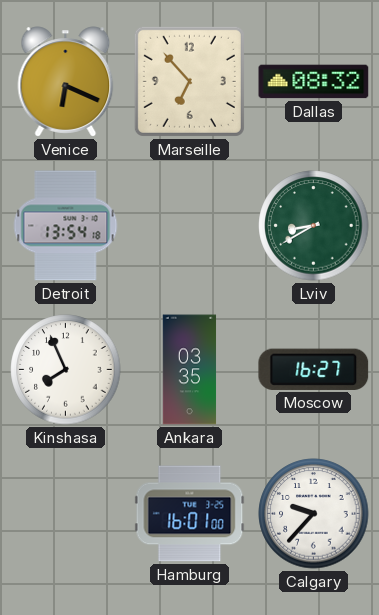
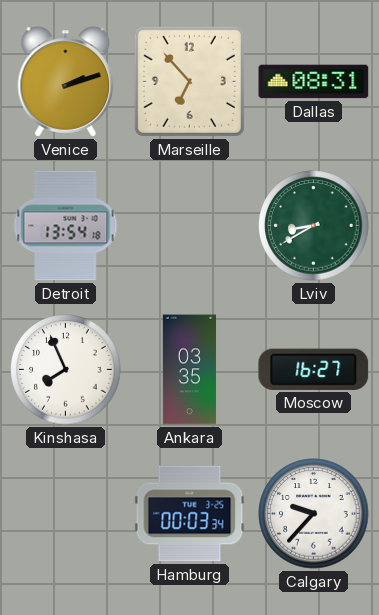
Venice: 6:19 -> 2:12 (66, 82)
Dallas: 08:32 -> 08:31 (314, 82)
Hamburg: 16:01 -> 00:03 (190, 514)
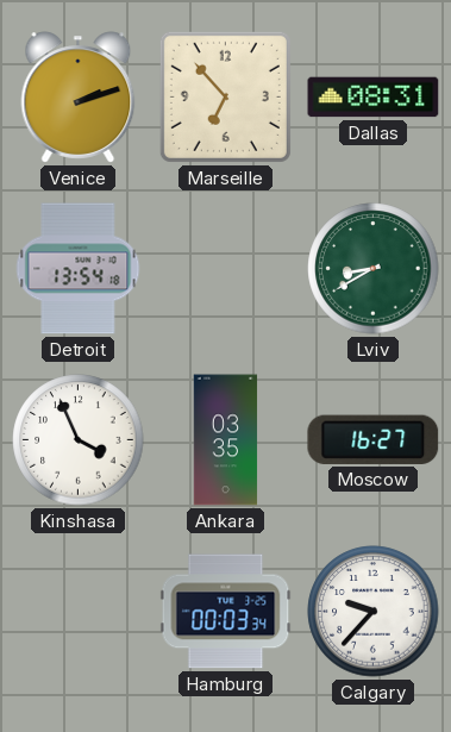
Kinshasa: 7:56 -> 3:56 (79, 440)
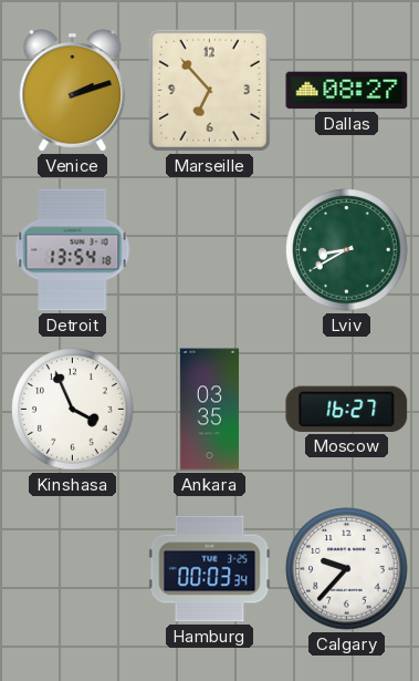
Dallas: 08:31 -> 08:27 (347, 91)
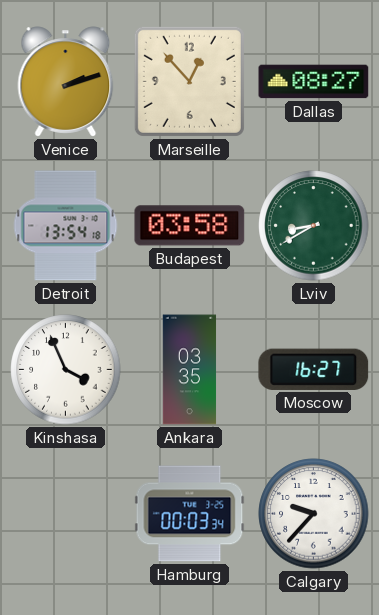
Marseille: 6:53 -> 12:53 (189, 81)
Budapest: none -> 03:58 (190, 226)
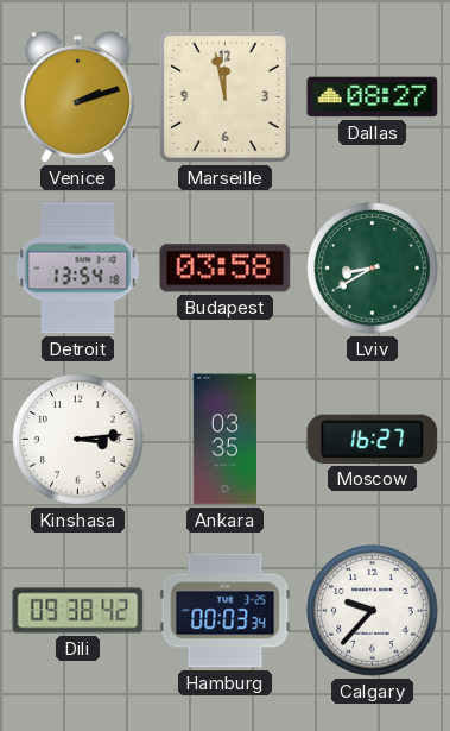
Marseille: 12:53 -> 11:58 (224, 96)
Kinshasa: 3:56 -> 3:14 (78, 440)
Dili: none -> 09:38 (78, 611)
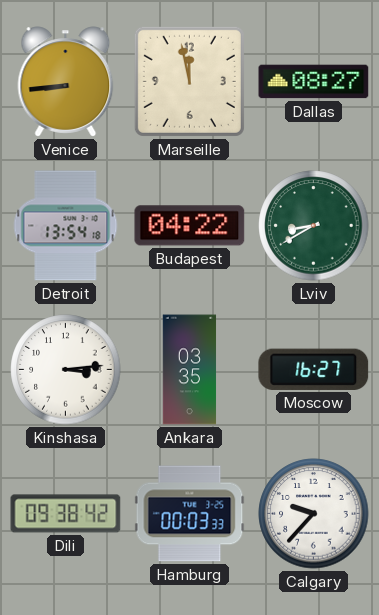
Venice: 2:12 -> 8:44 (66, 82)
Budapest: 03:58 -> 04:22 (190, 226)
Hamburg: 00:03:34 -> 00:03:33 (190, 514)
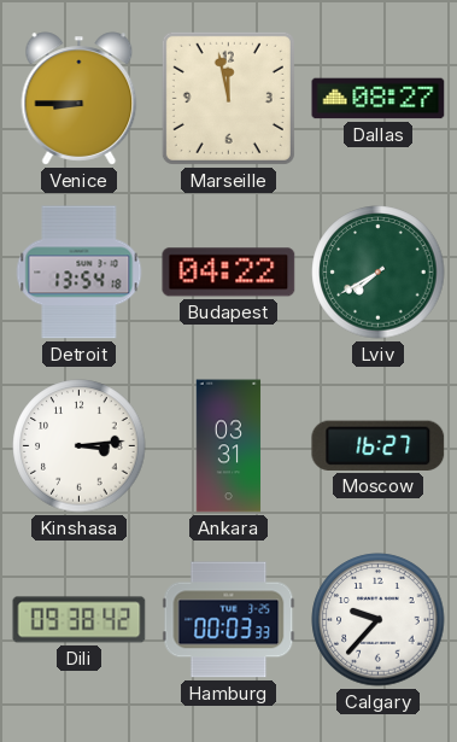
Venice: 8:44 -> 8:45 (80, 99)
Lviv: 8:40 -> 7:40 (379, 273)
Ankara: 03:35 -> 03:31 (229, 446)
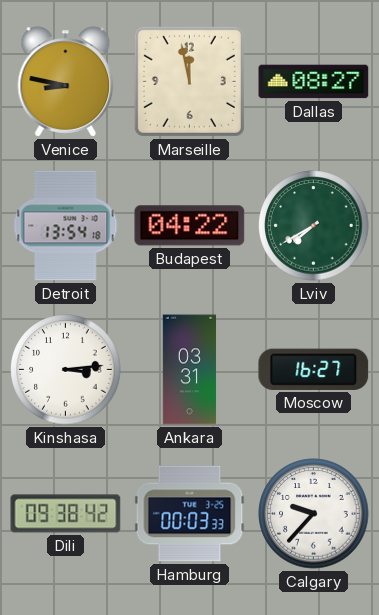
Venice: 8:45 -> 8:47 (66, 82)
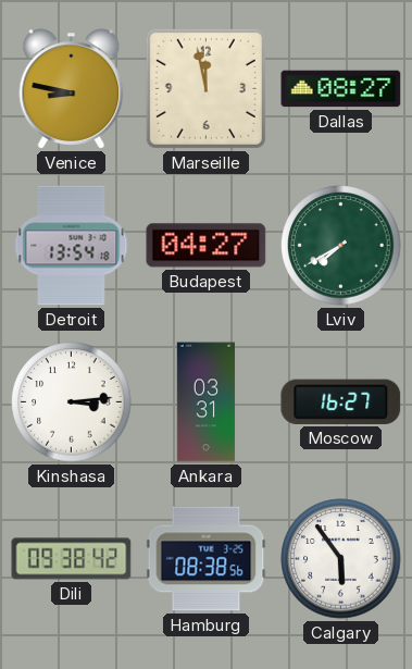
Budapest: 04:22 -> 04:27 (207, 246)
Hamburg: 00:03 -> 08:38 (207, 559)
Calgary: 9:37 -> 5:54 (341, 559)
